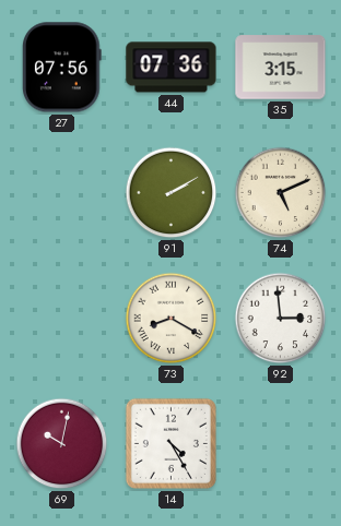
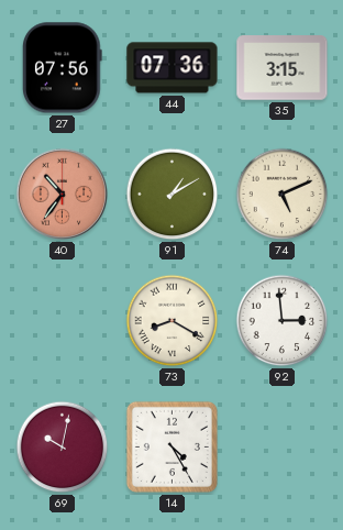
40: none -> 10:36 (63, 195)
91: 2:10 -> 1:10 (173, 195)
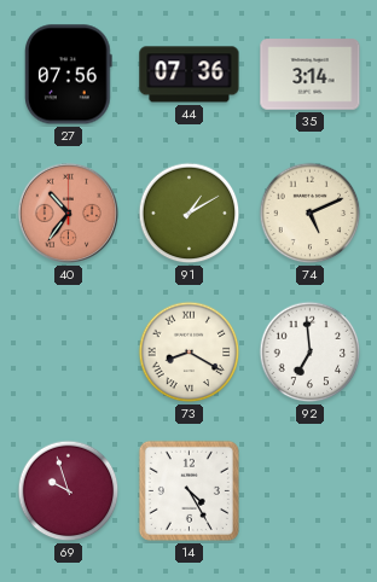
35: 3:15 -> 3:14 (311, 75)
92: 2:59 -> 6:59 (311, 353)
69: 10:02 -> 9:57 (69, 491)
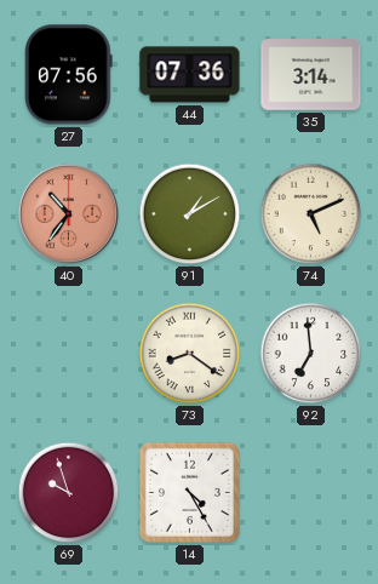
73: 8:20 -> 8:21 (190, 354)
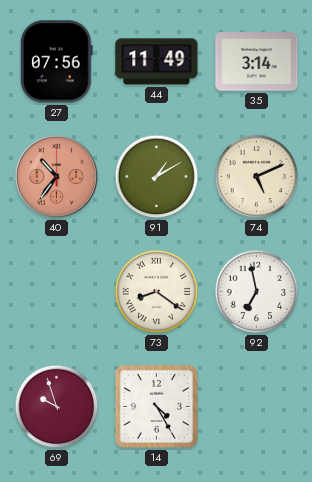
44: 07:36 -> 11:49 (157, 62)
92: 6:59 -> 6:58 (257, 292)
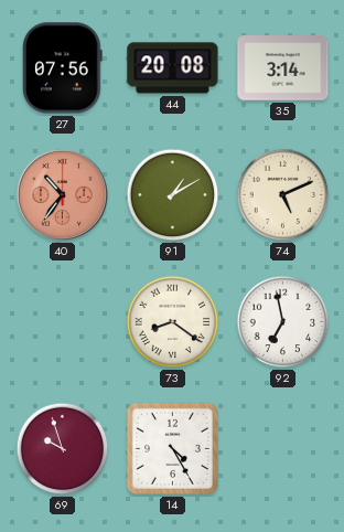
44: 11:49 -> 20:08 (173, 68)
